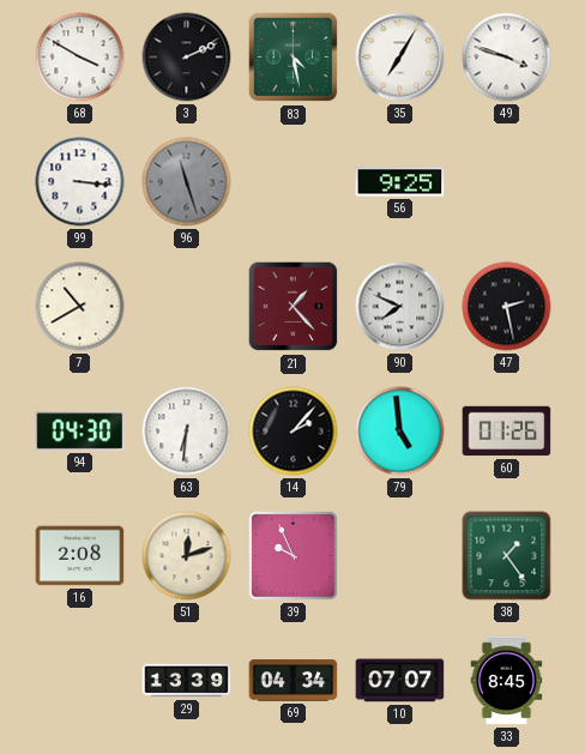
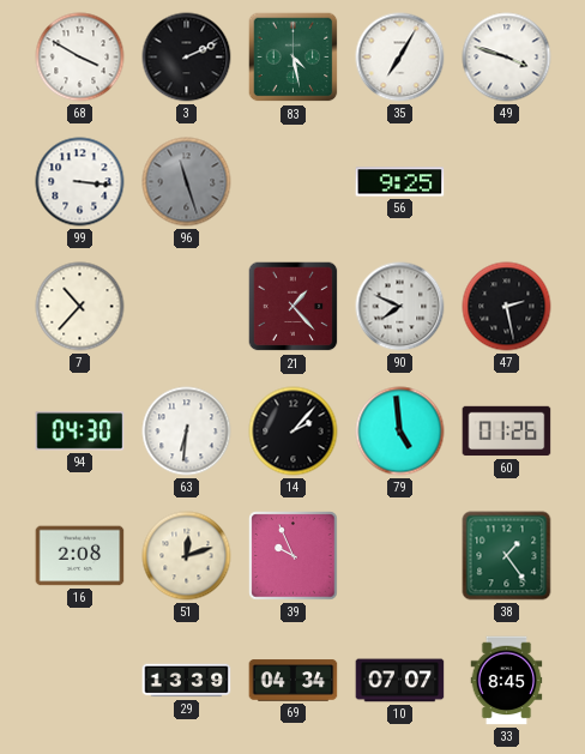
7: 10:40 -> 10:37 (80, 307)
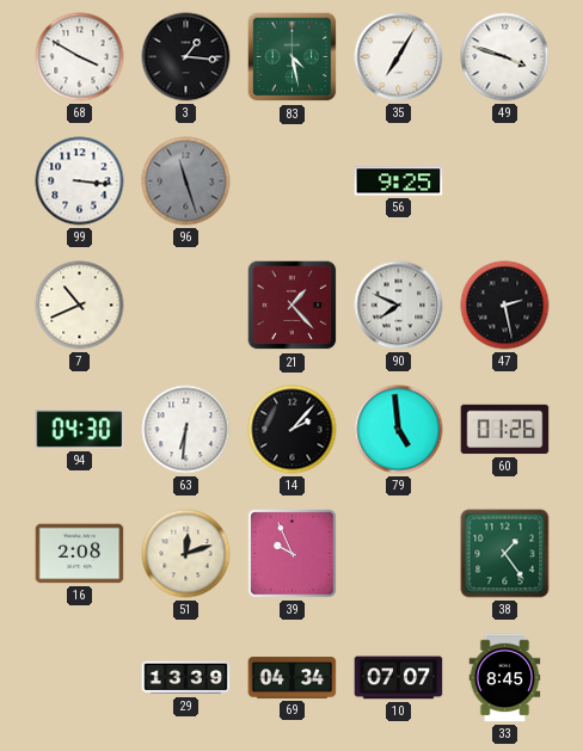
3: 2:11 -> 1:16 (186, 57)
7: 10:37 -> 10:41 (80, 306)
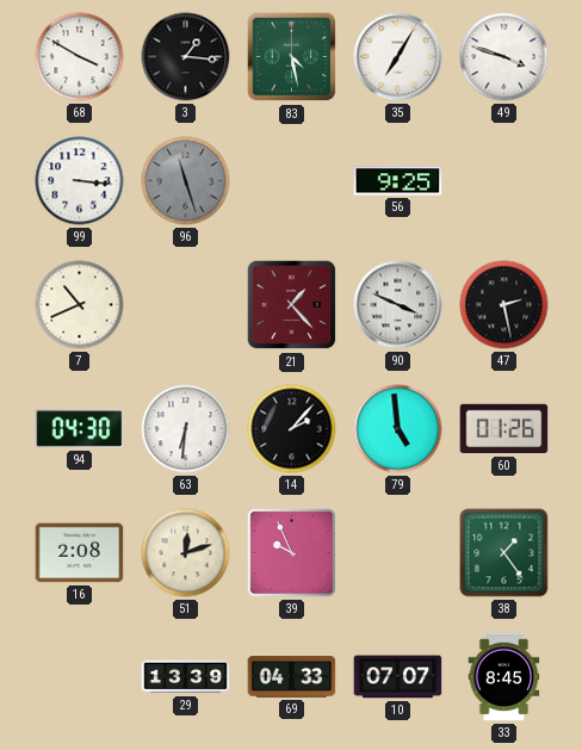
90: 7:49 -> 3:49 (398, 305)
69: 04:34 -> 04:33 (292, 677)
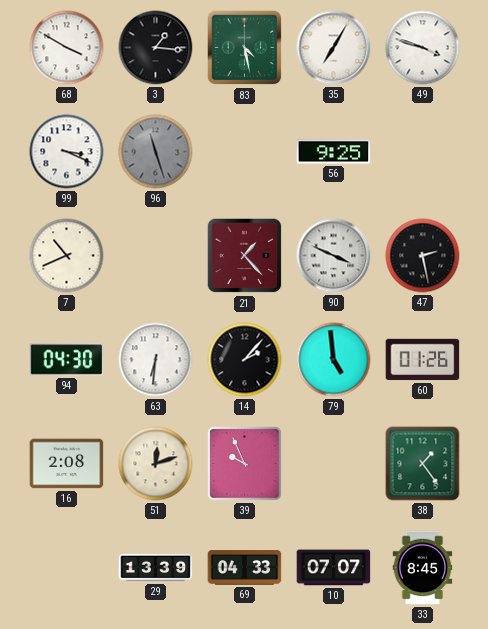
99: 3:16 -> 3:19 (67, 152)
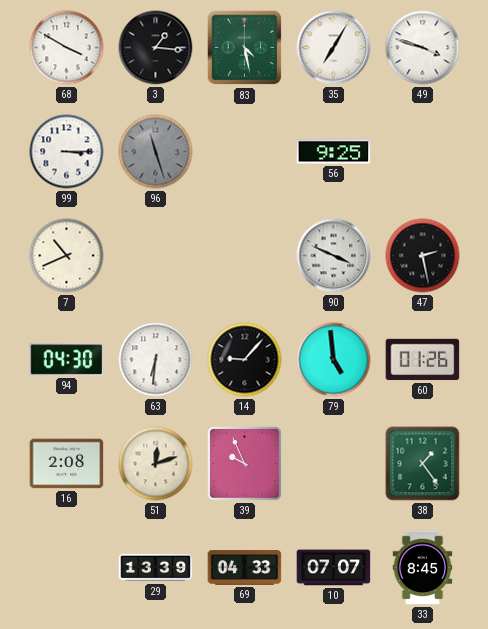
99: 3:19 -> 3:15 (67, 152)
21: 1:23 -> none (245, 256)
14: 2:07 -> 9:07 (245, 360)
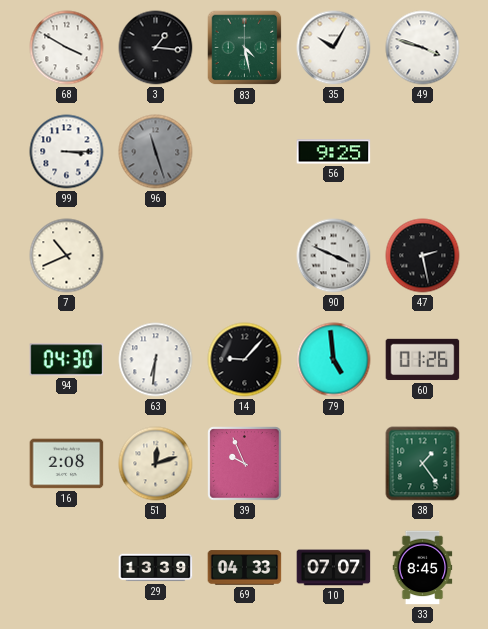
35: 7:05 -> 10:05 (334, 48)
